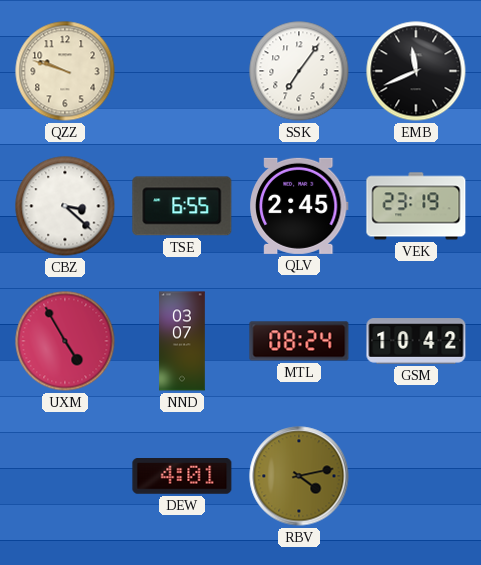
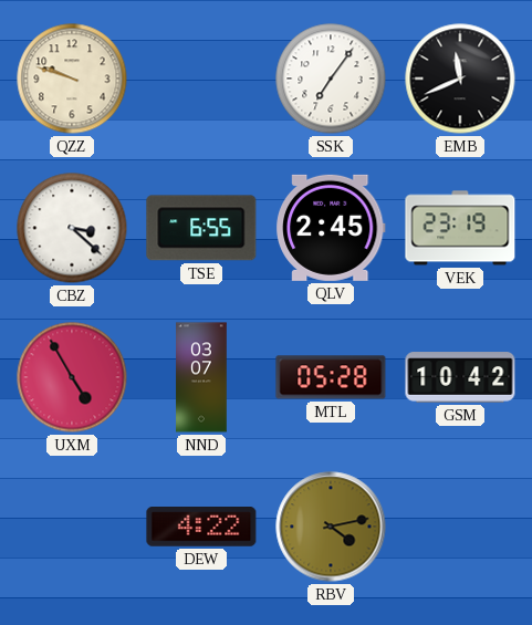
MTL: 08:24 -> 05:28 (331, 377)
DEW: 4:01 -> 4:22 (201, 527)
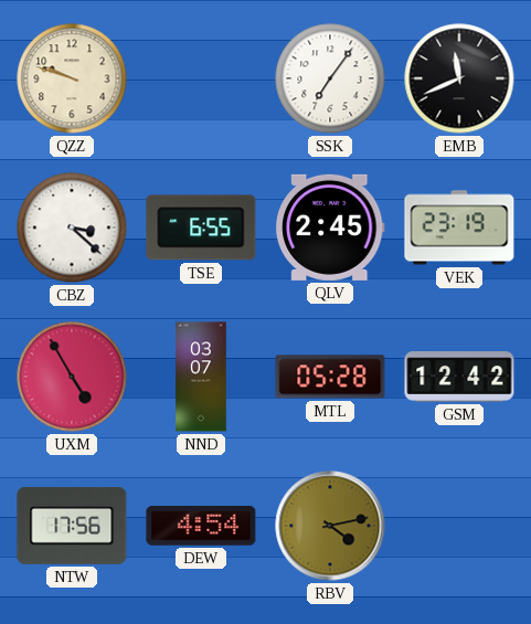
GSM: 10:42 -> 12:42 (459, 377)
NTW: none -> 17:56 (72, 526)
DEW: 4:22 -> 4:54 (201, 526)
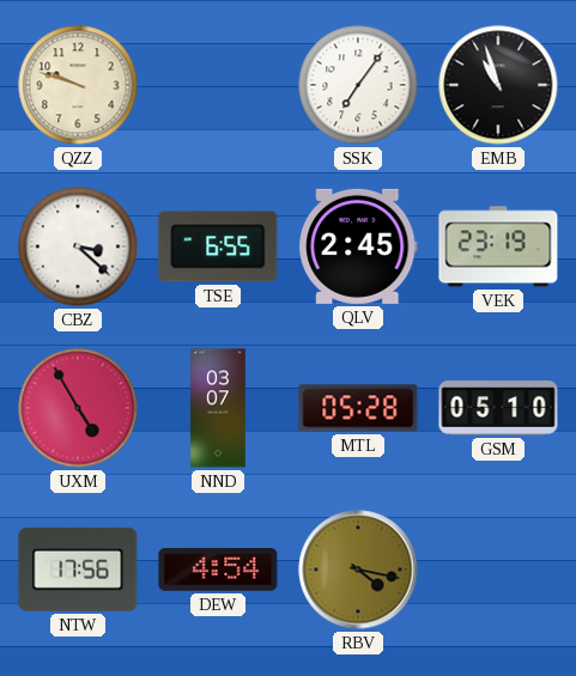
EMB: 11:41 -> 10:57 (498, 85)
GSM: 12:42 -> 05:10 (498, 408)
RBV: 4:13 -> 4:17 (358, 570)
